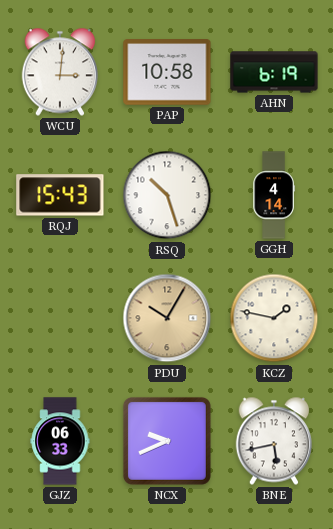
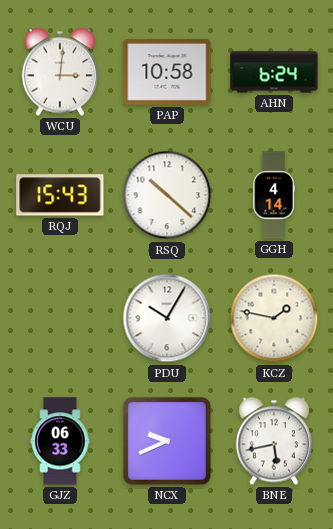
AHN: 6:19 -> 6:24 (274, 72)
RSQ: 10:27 -> 10:22 (167, 195)
PDU dial: champagne -> white (167, 318)
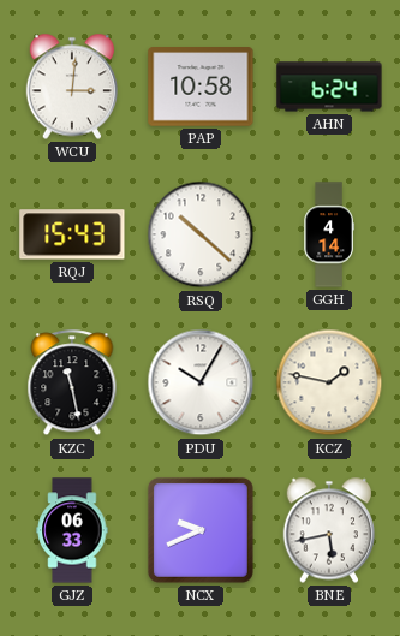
KZC: none -> 11:28 (72, 384)
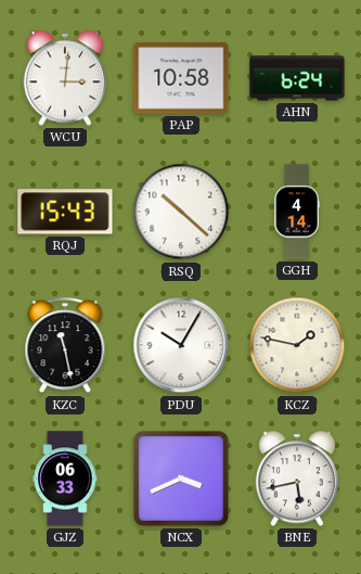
NCX: 9:41 -> 3:41 (181, 479)
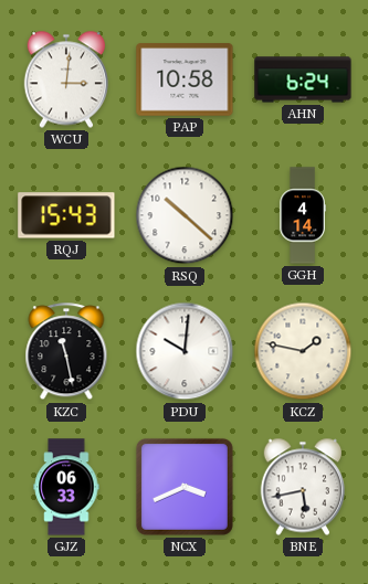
PDU: 10:05 -> 10:01 (185, 351)
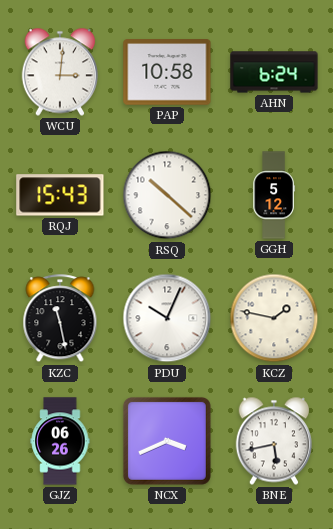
GGH: 4:14 -> 5:12 (274, 195)
PDU: 10:01 -> 10:04 (167, 318)
GJZ: 06:33 -> 06:26 (60, 441)
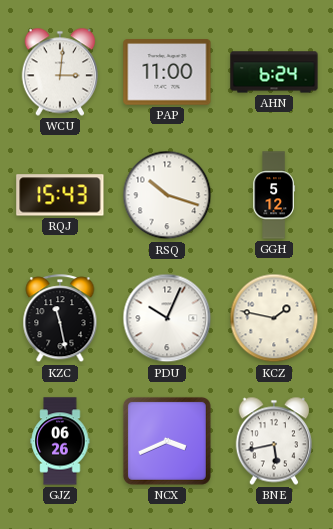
PAP: 10:58 -> 11:00 (167, 72)
RSQ: 10:22 -> 10:18 (167, 195)
